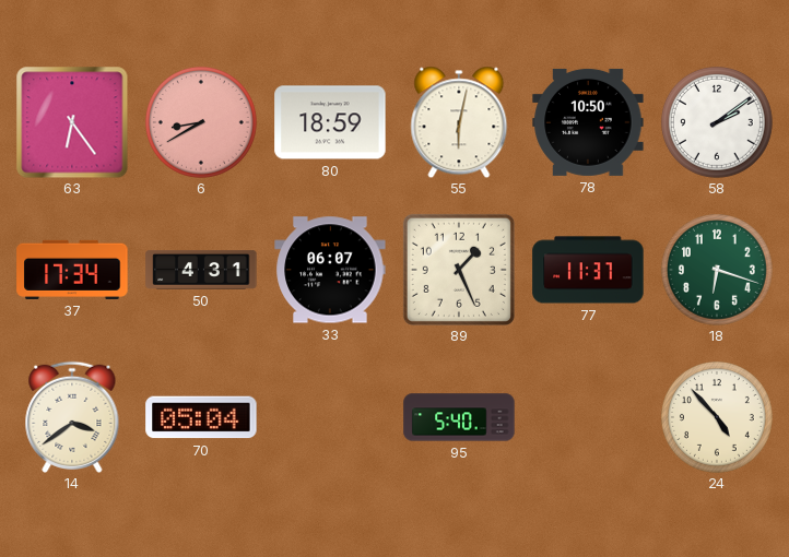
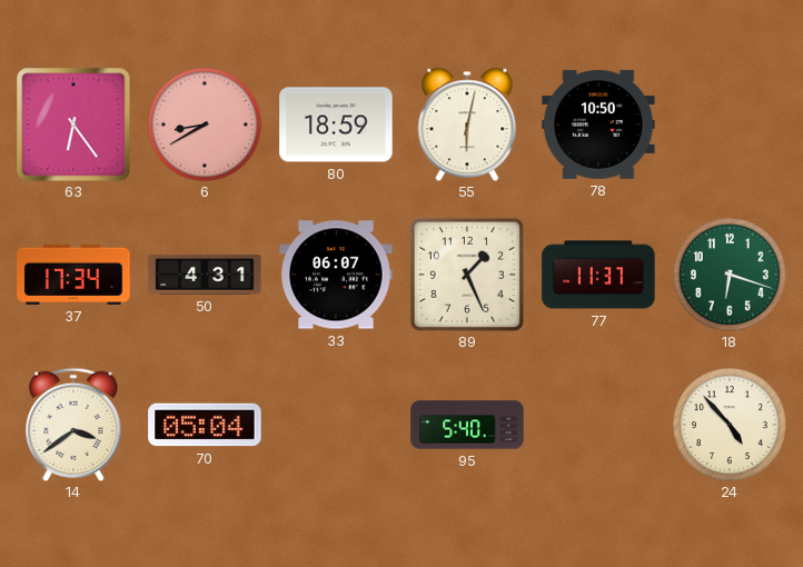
58: 2:09 -> none (717, 122)
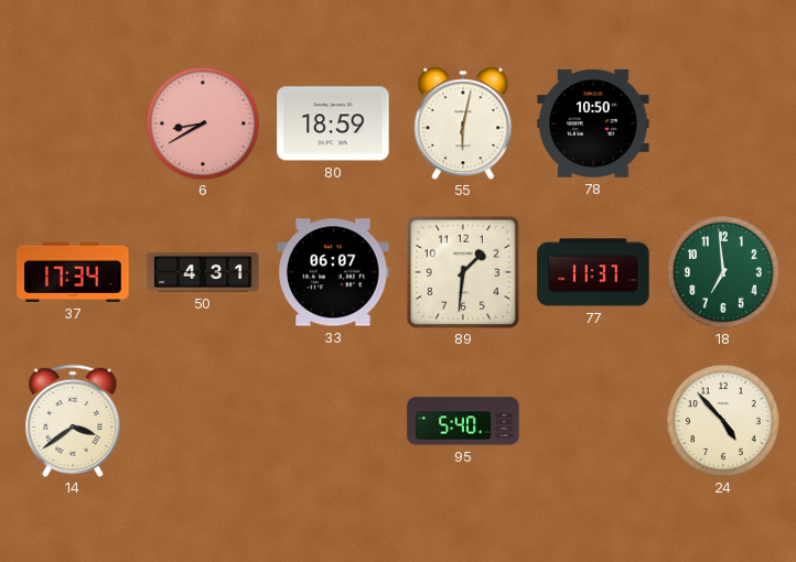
63: 6:24 -> none (73, 125)
89: 1:26 -> 1:31 (463, 272)
18: 6:18 -> 6:59 (723, 272)
70: 05:04 -> none (205, 425)
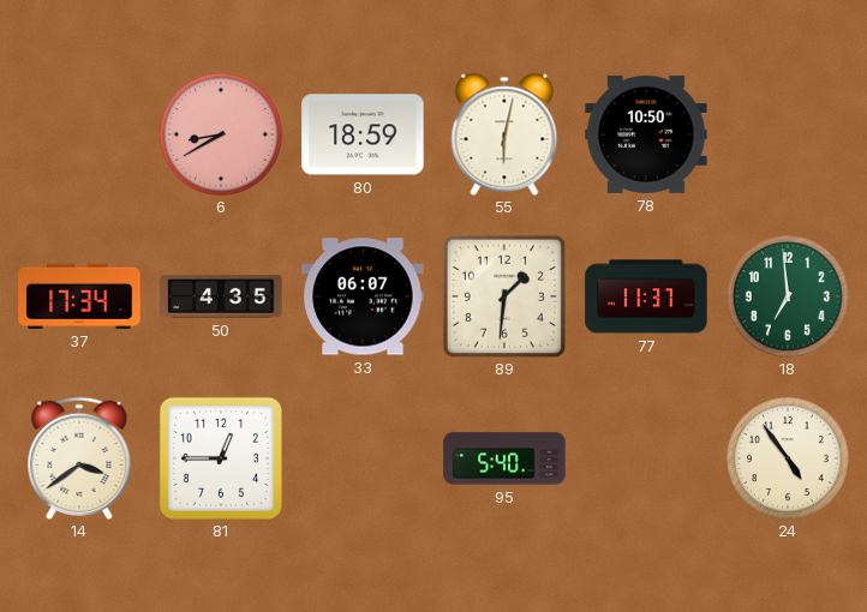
50: 4:31 -> 4:35 (221, 296)
81: none -> 12:45 (221, 458)
24: 4:53 -> 4:54 (788, 458)
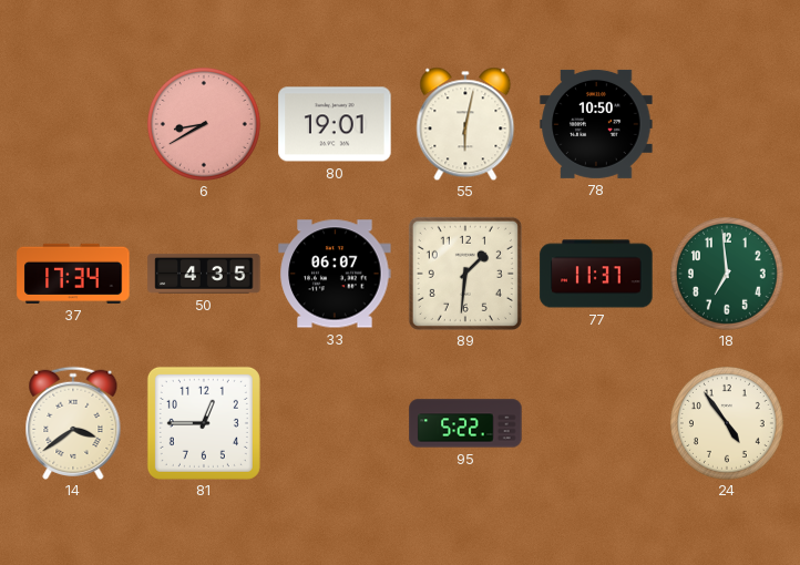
80: 18:59 -> 19:01 (335, 124)
95: 5:40 -> 5:22 (465, 423)
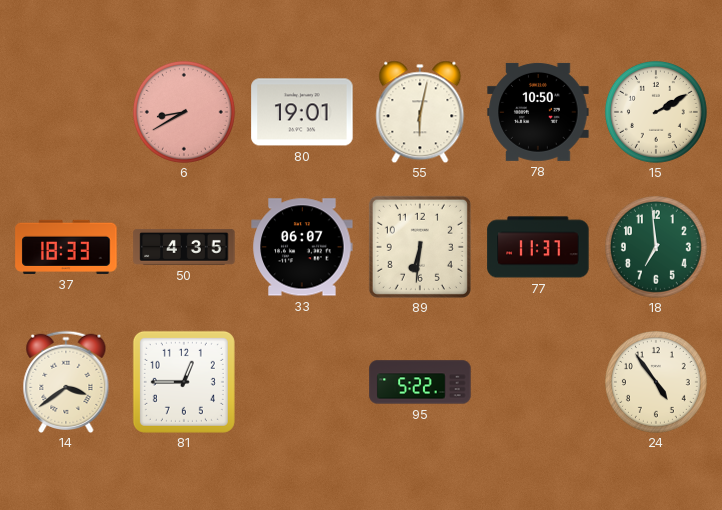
15: none -> 2:10 (656, 112)
37: 17:34 -> 18:33 (66, 247)
89: 1:31 -> 6:31 (420, 247)
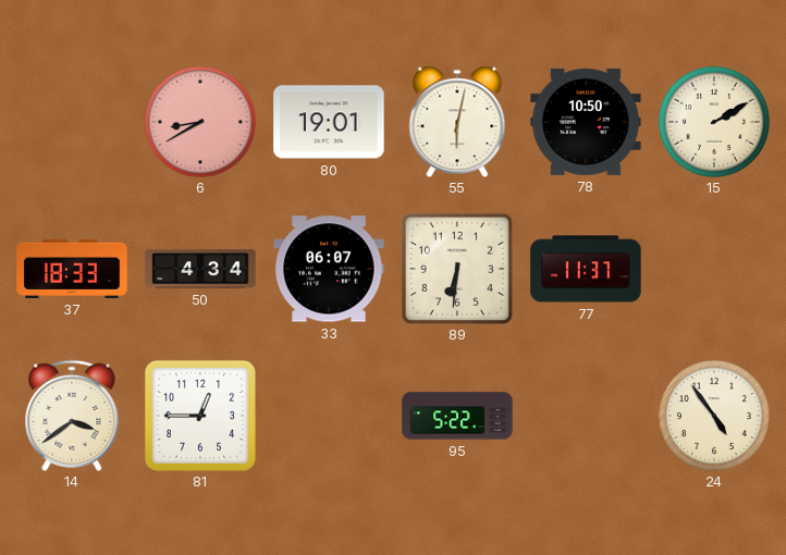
50: 4:35 -> 4:34 (200, 269)
18: 6:59 -> none (656, 247)
